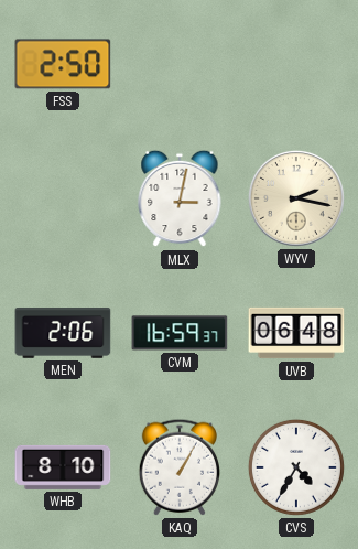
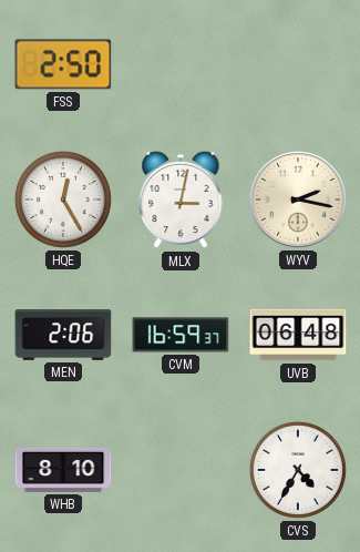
HQE: none -> 12:25 (63, 200)
KAQ: 1:05 -> none (178, 467)
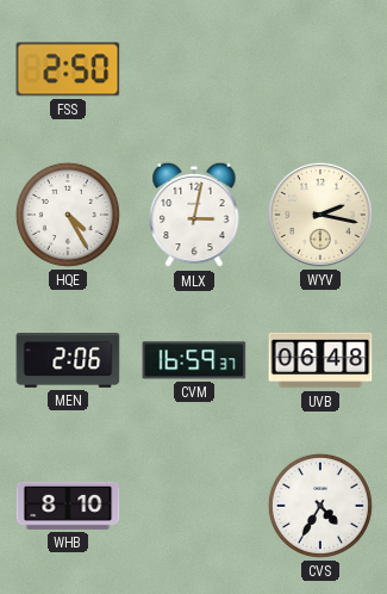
HQE: 12:25 -> 4:25 (68, 215)
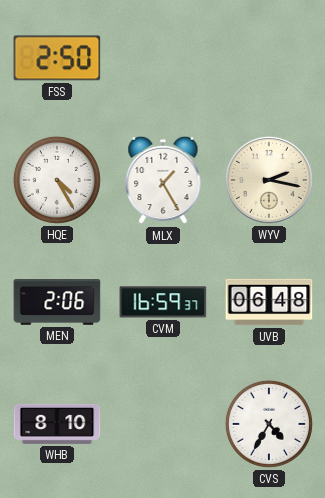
MLX: 3:02 -> 1:25 (163, 180)
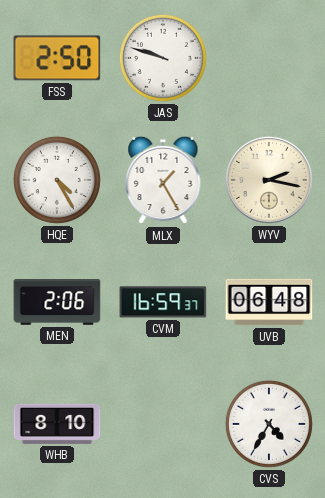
JAS: none -> 9:48 (163, 58)
